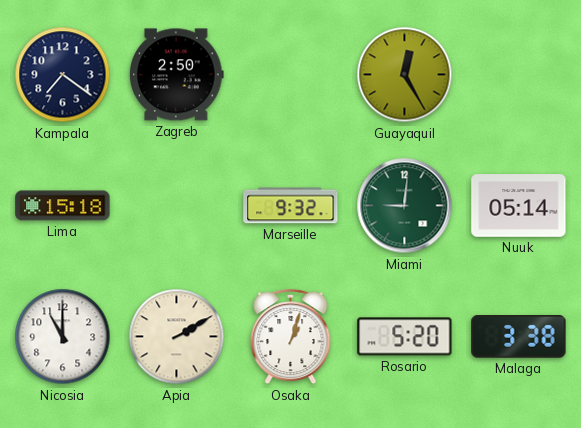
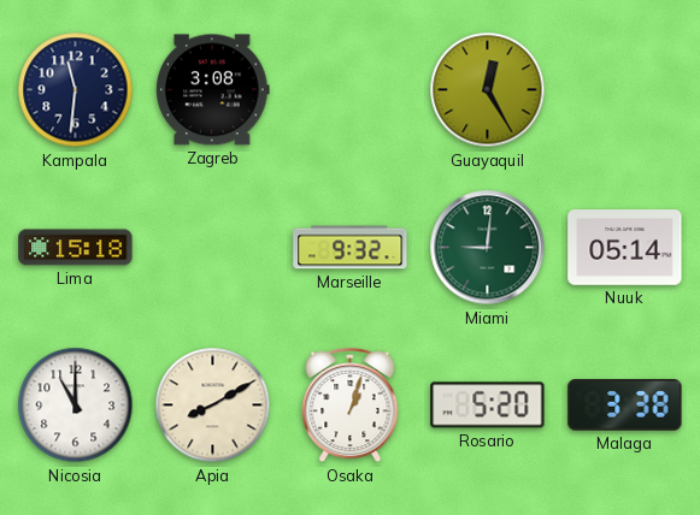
Kampala: 7:21 -> 11:31 (76, 90)
Zagreb: 2:50 -> 3:08 (213, 90)
Apia: 2:10 -> 8:10 (213, 406)
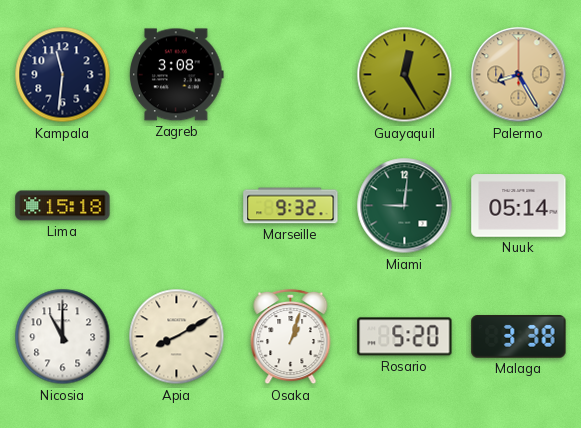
Palermo: none -> 8:25 (519, 75)
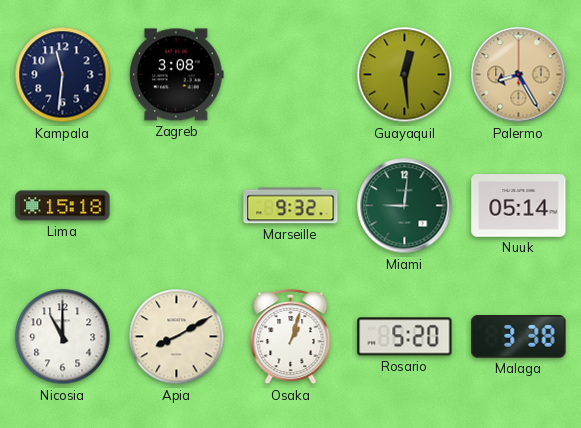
Guayaquil: 12:25 -> 12:29 (405, 75)
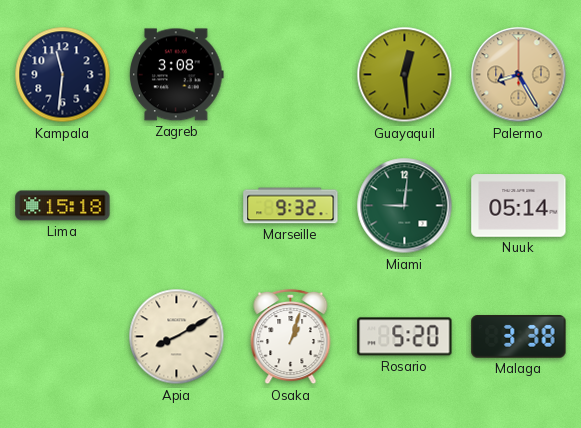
Nicosia: 11:00 -> none (63, 337)
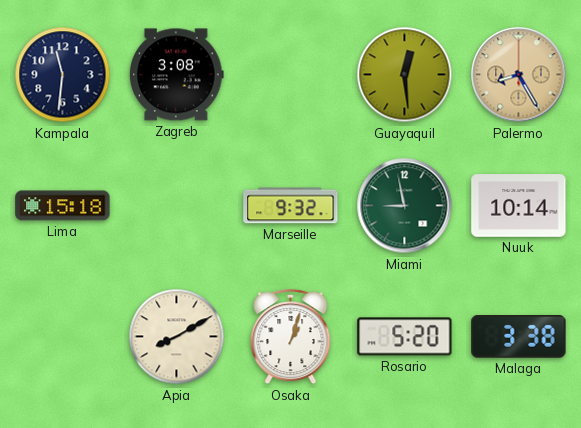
Miami: 9:01 -> 8:58 (405, 206)
Nuuk: 05:14 -> 10:14 (519, 206)
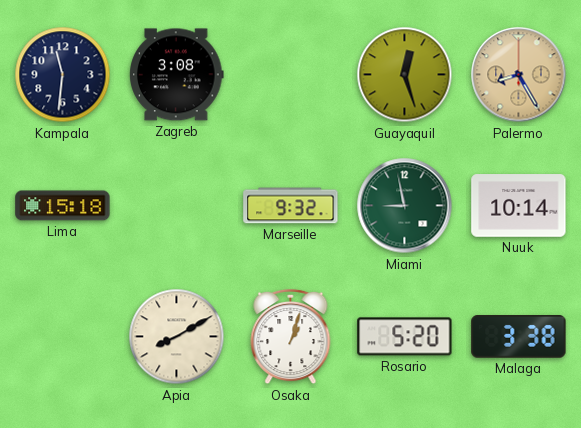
Guayaquil: 12:29 -> 12:27 (405, 75)
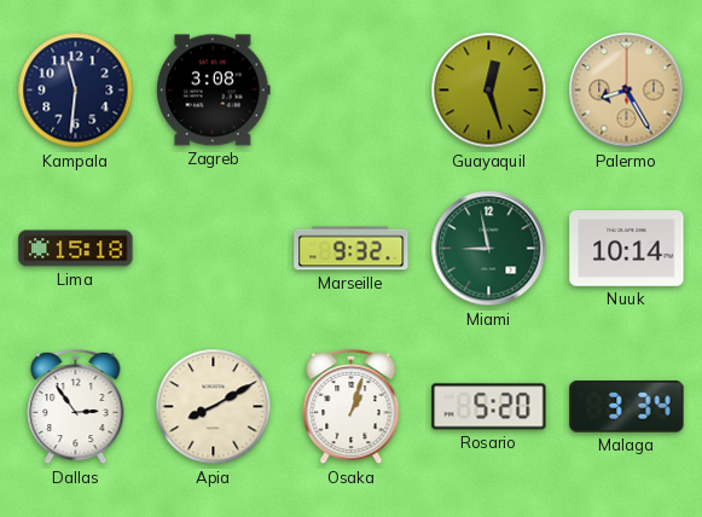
Dallas: none -> 2:54 (76, 407)
Malaga: 3:38 -> 3:34 (627, 407)
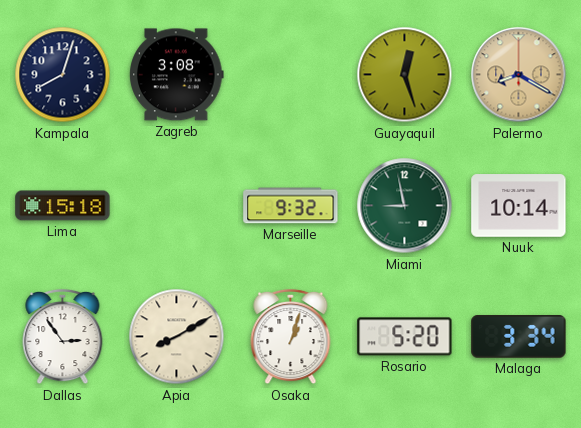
Kampala: 11:31 -> 8:03 (63, 75)
Palermo: 8:25 -> 8:20 (519, 75)
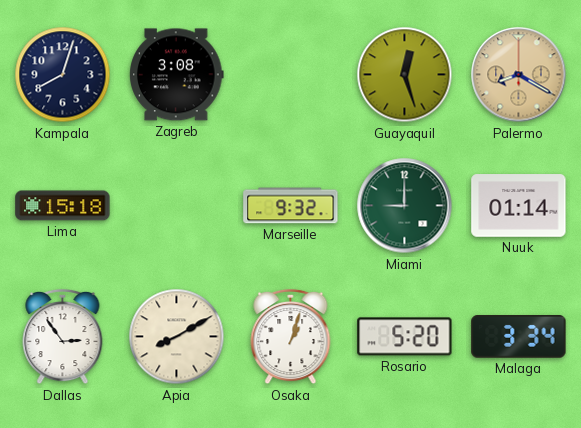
Miami: 8:58 -> 9:00 (405, 206)
Nuuk: 10:14 -> 01:14 (519, 206)
